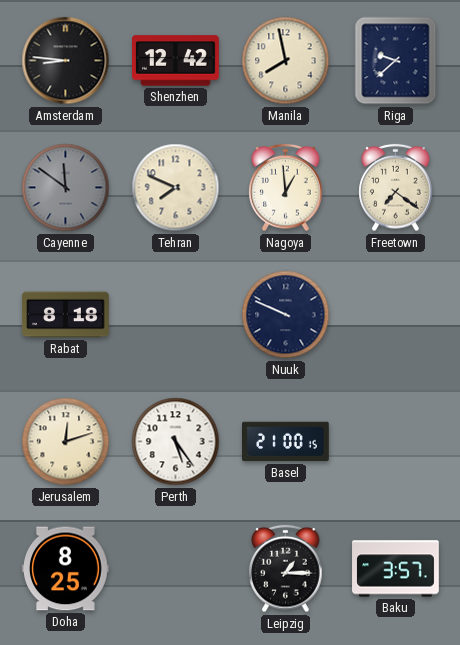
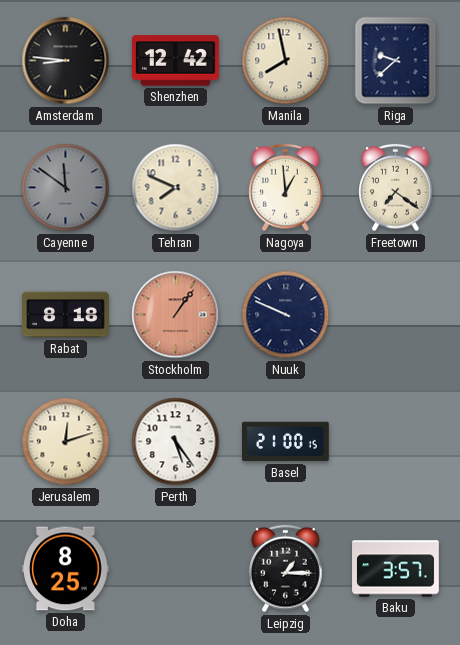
Stockholm: none -> 1:06 (176, 315)
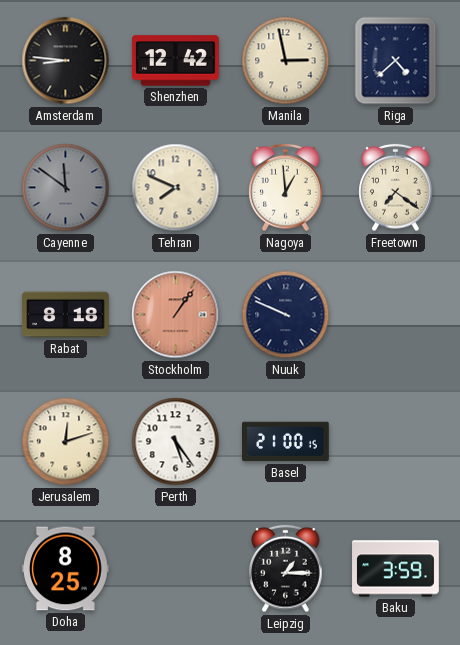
Manila: 7:58 -> 2:58 (286, 61)
Riga: 9:38 -> 4:38 (396, 61)
Baku: 3:57 -> 3:59 (396, 569)
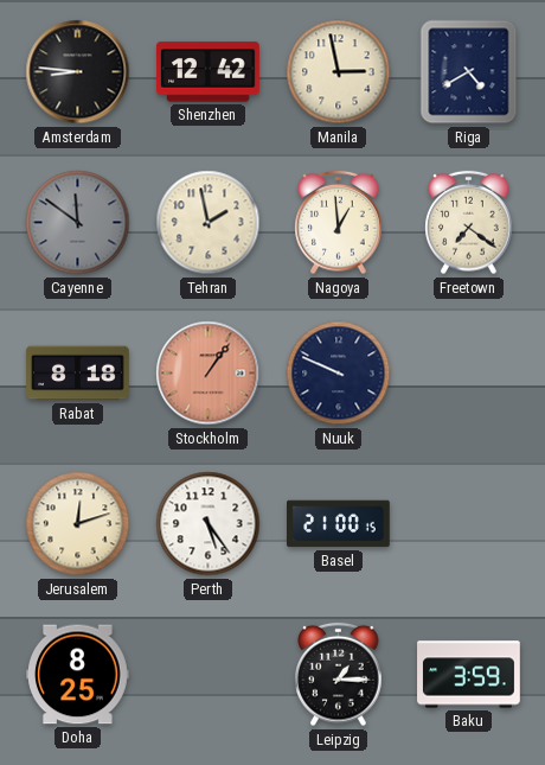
Riga: 4:38 -> 4:40 (469, 72)
Tehran: 7:49 -> 1:58 (209, 223)
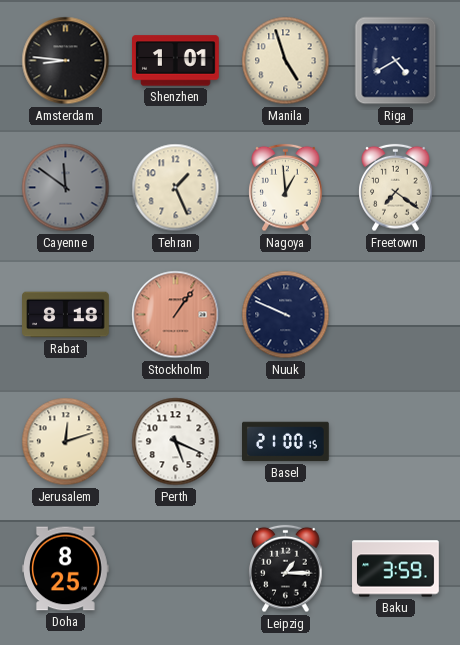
Shenzhen: 12:42 -> 1:01 (176, 61)
Manila: 2:58 -> 4:57 (286, 61)
Tehran: 1:58 -> 1:26 (176, 188)
Perth: 5:24 -> 5:19 (176, 442)
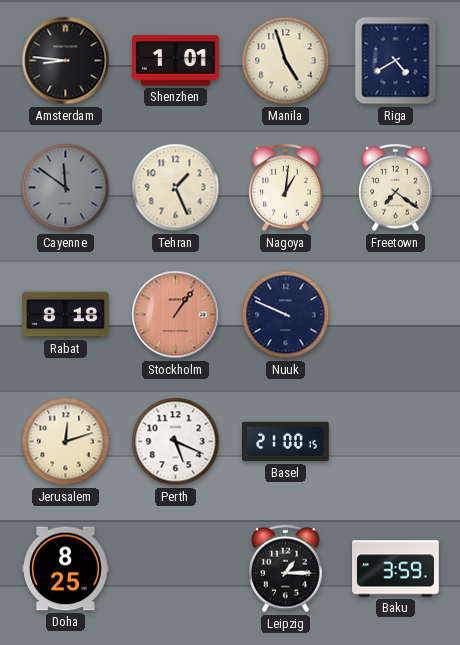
Nagoya: 12:59 -> 1:01 (286, 188)
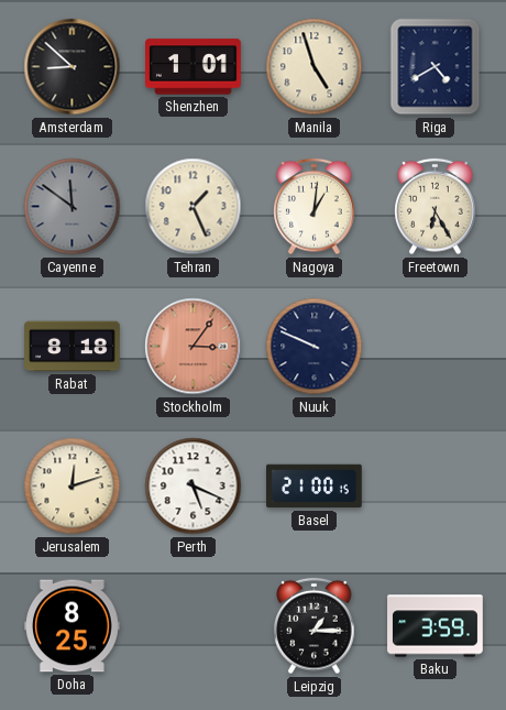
Amsterdam: 8:46 -> 8:52 (73, 67)
Freetown: 7:21 -> 6:25 (436, 207)
Stockholm: 1:06 -> 3:06 (194, 347)
